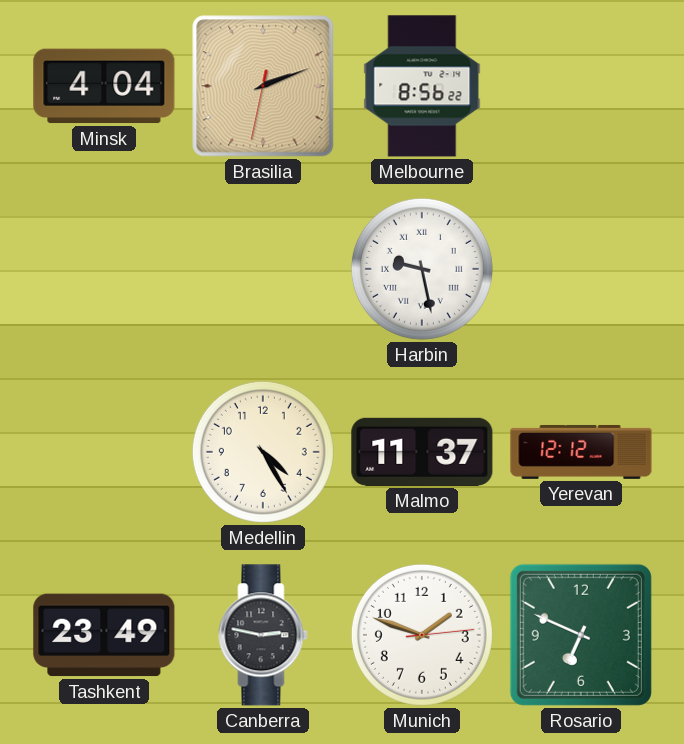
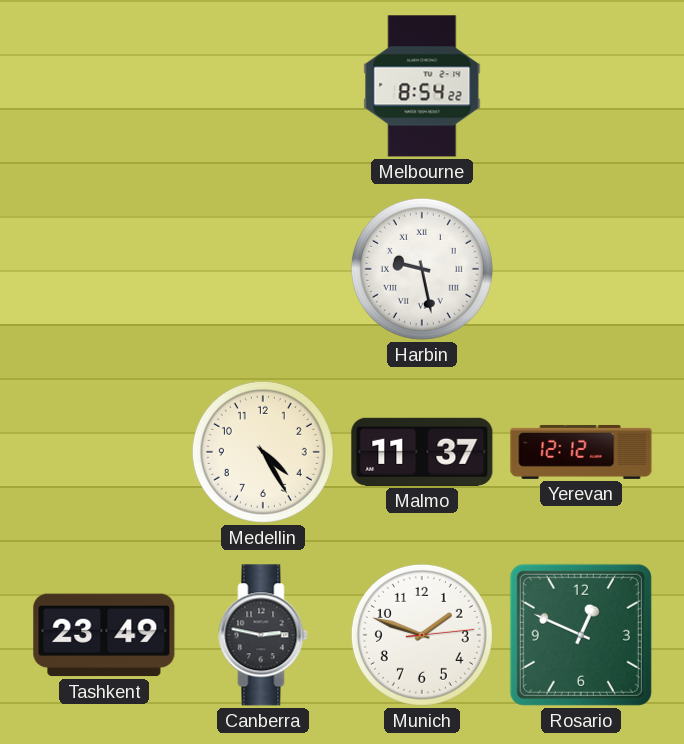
Minsk: 4:04 -> none (104, 86)
Brasilia: 2:11 -> none (263, 86)
Melbourne: 8:56 -> 8:54 (422, 86)
Rosario: 6:49 -> 12:49 (581, 635)
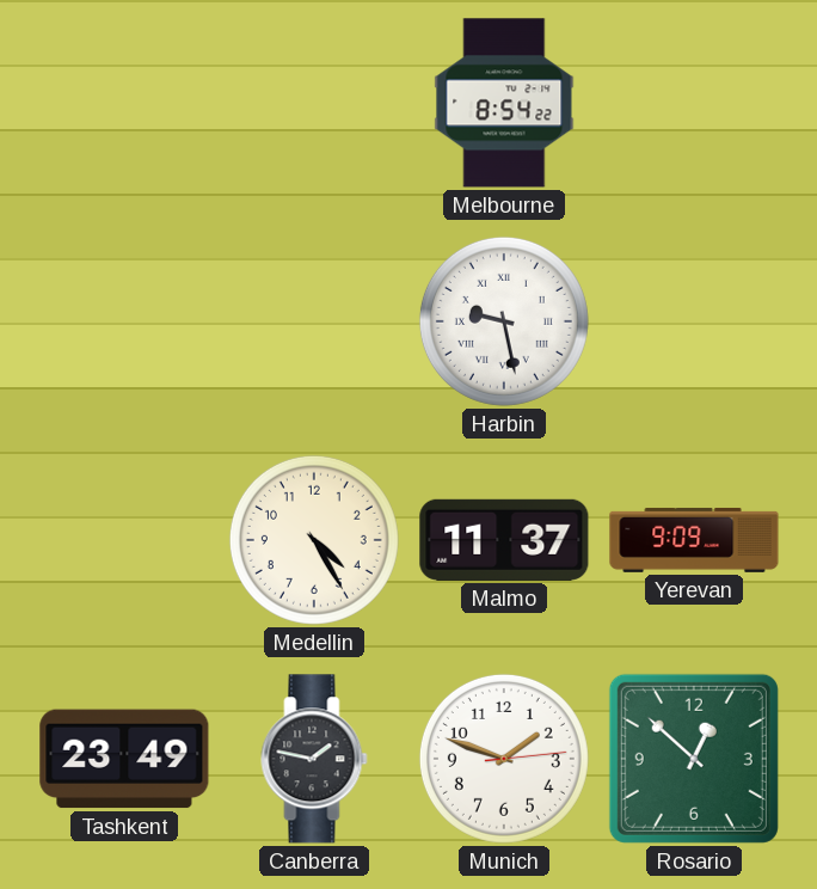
Yerevan: 12:12 -> 9:09 (694, 540)
Canberra: 2:47 -> 1:47 (314, 759)
Rosario: 12:49 -> 12:52 (694, 759)
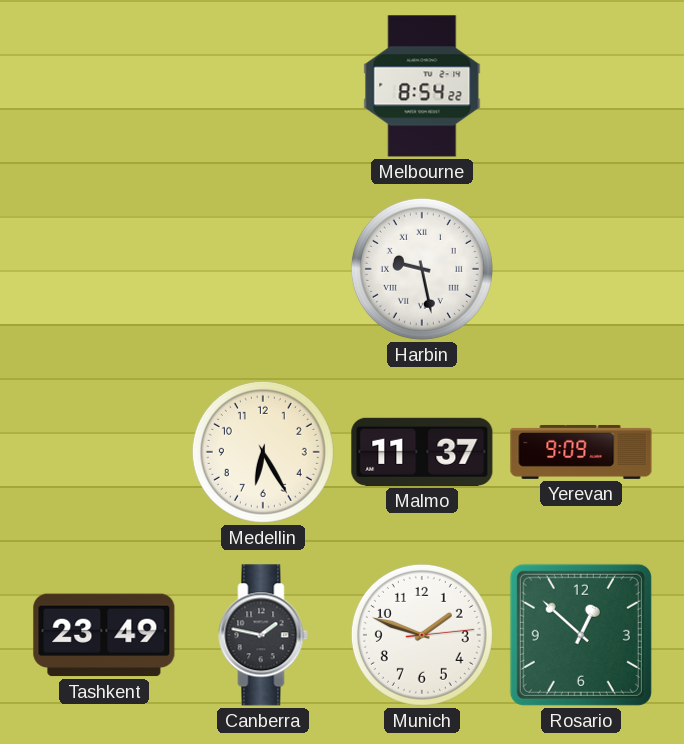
Medellin: 4:25 -> 6:25 (263, 452)
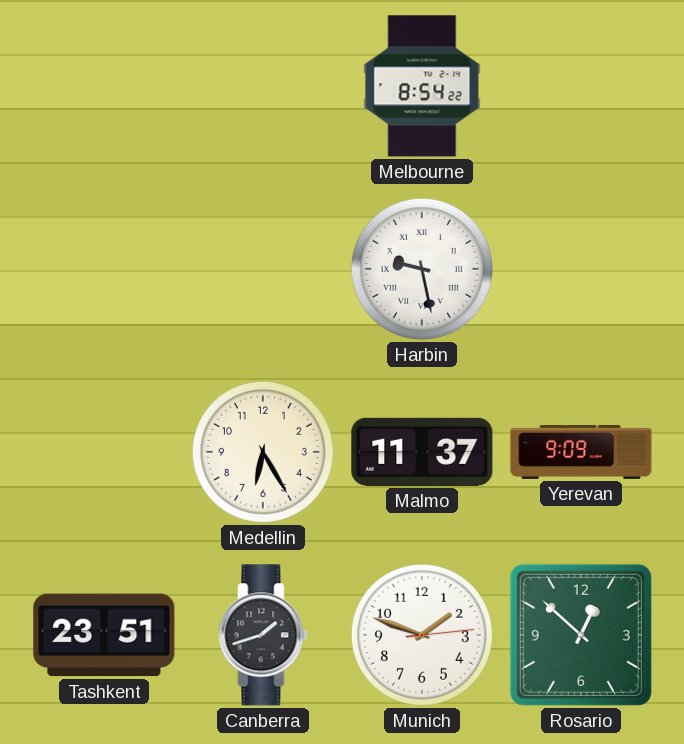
Tashkent: 23:49 -> 23:51 (104, 635)
Canberra: 1:47 -> 1:42 (263, 635)
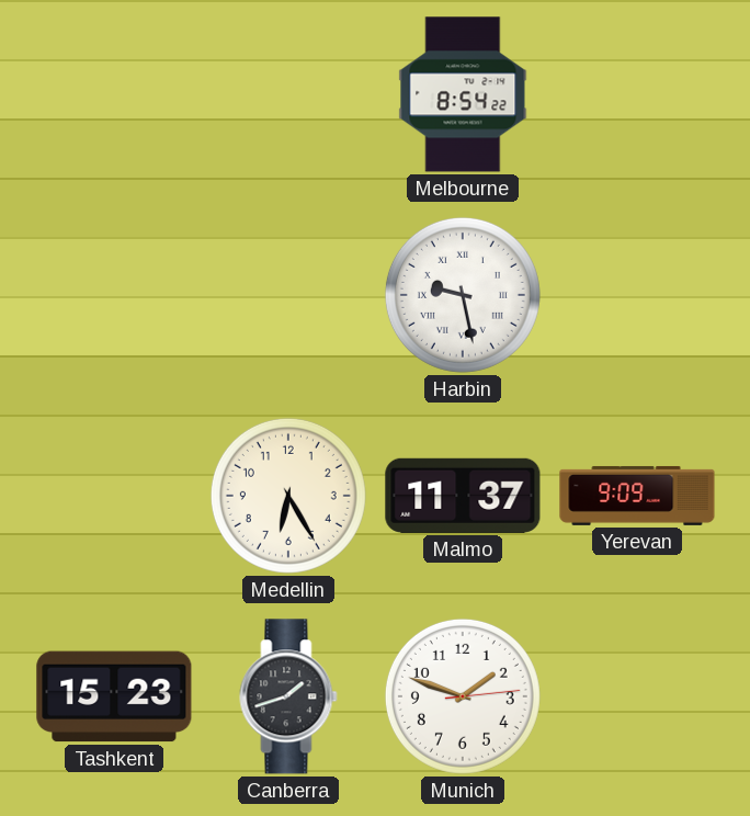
Tashkent: 23:51 -> 15:23 (114, 696)
Rosario: 12:52 -> none (581, 635)
